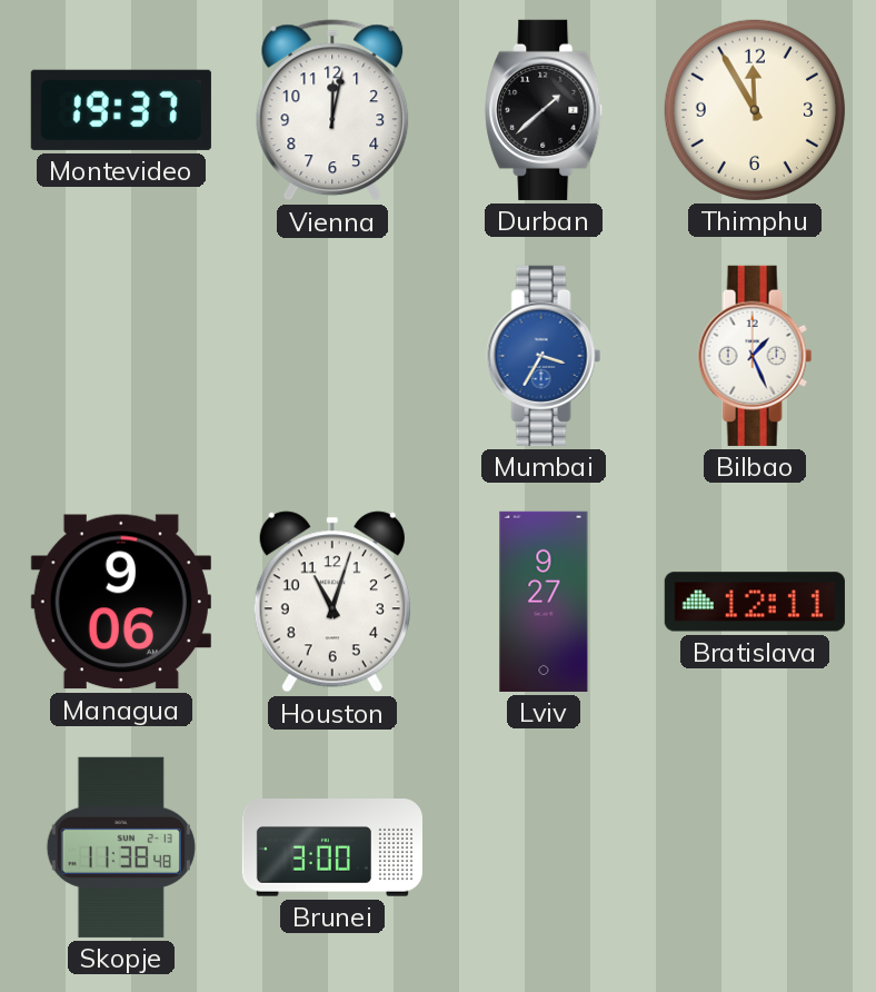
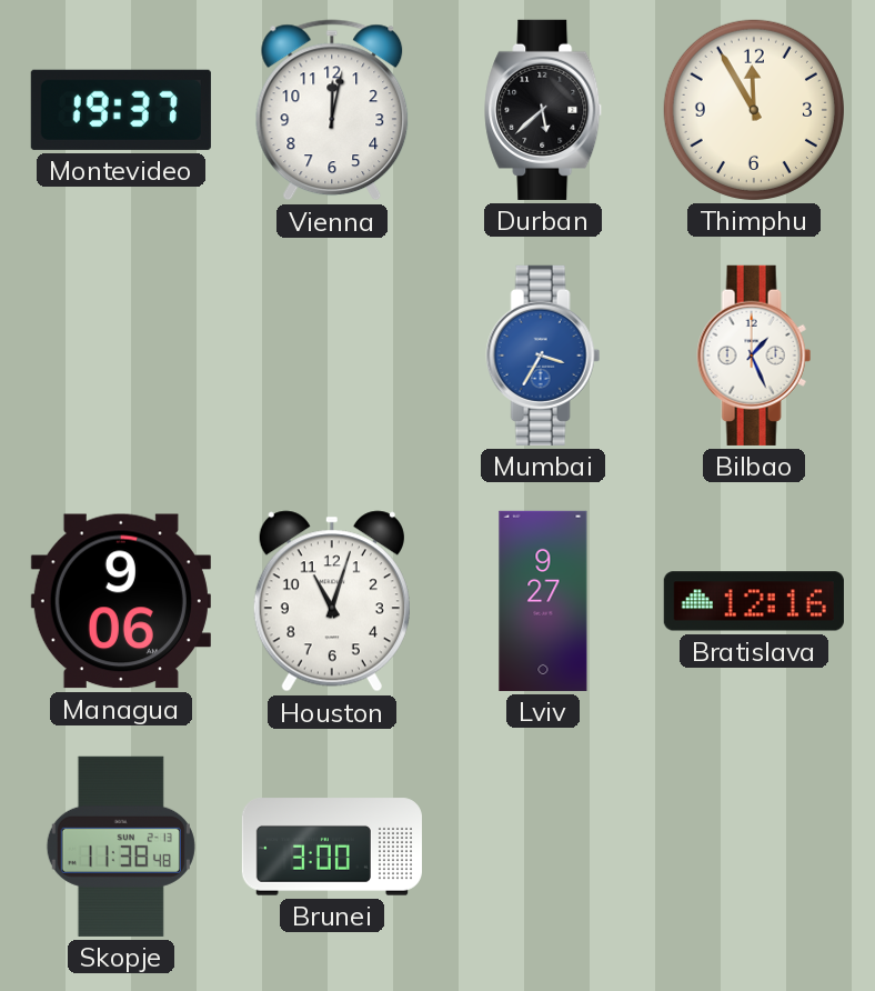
Durban: 1:38 -> 5:38 (544, 110)
Bratislava: 12:11 -> 12:16 (754, 601)
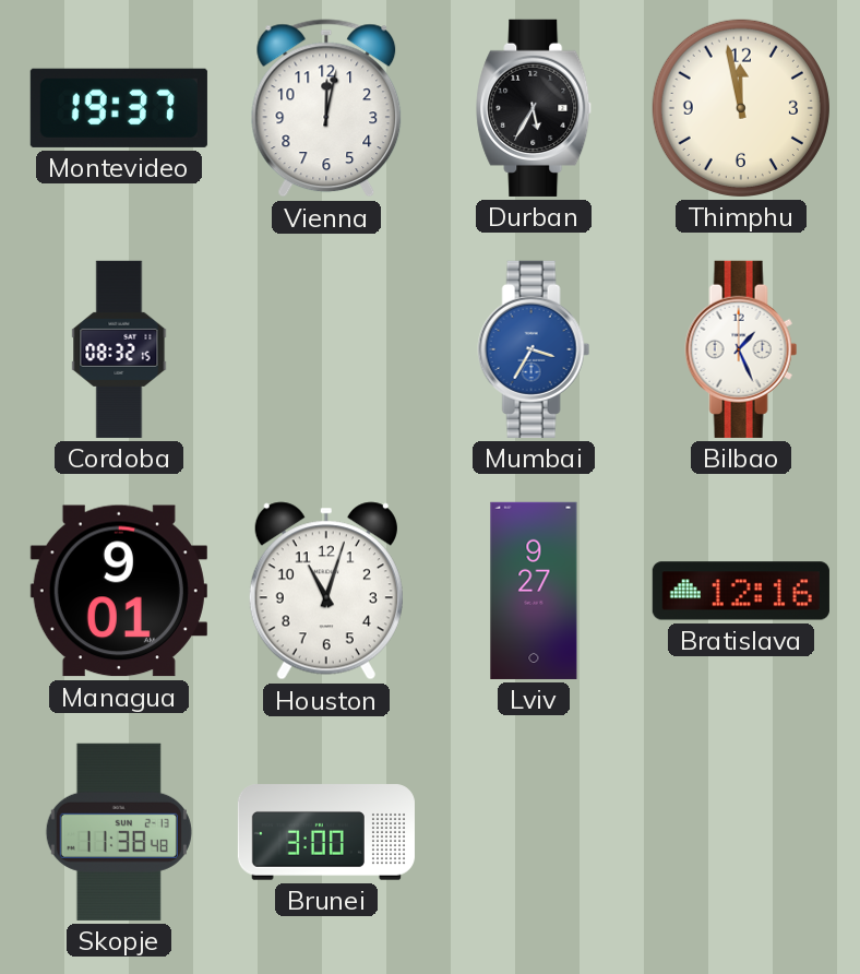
Durban: 5:38 -> 5:35 (535, 108)
Thimphu: 11:55 -> 11:58 (741, 108)
Cordoba: none -> 08:32 (119, 349)
Managua: 9:06 -> 9:01 (119, 591)
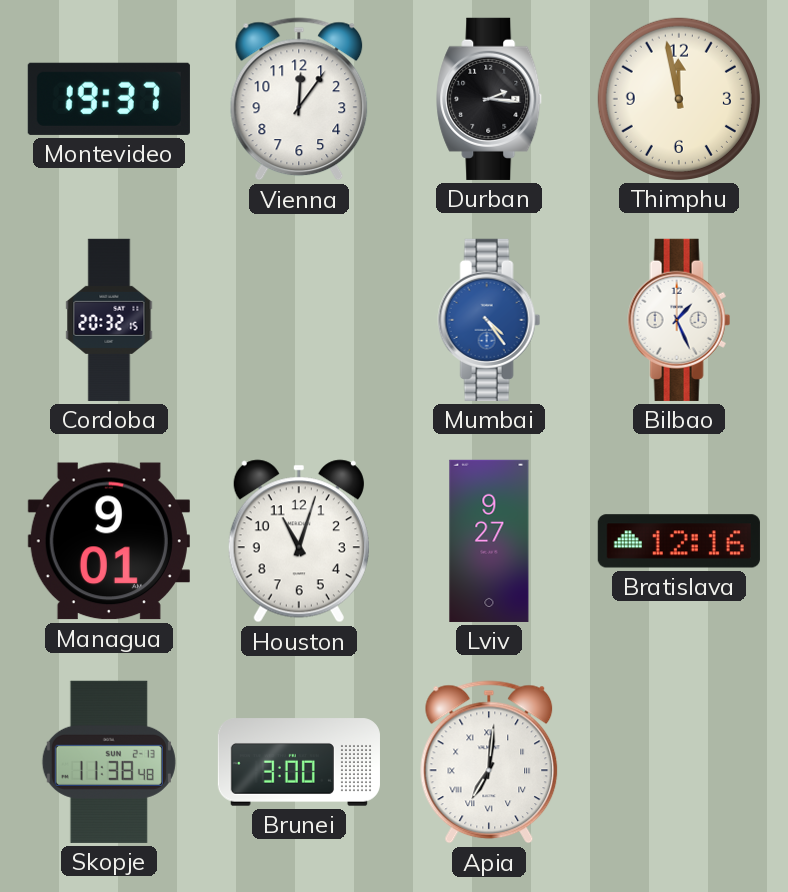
Vienna: 12:02 -> 12:06 (299, 99)
Durban: 5:35 -> 2:16 (490, 99)
Cordoba: 08:32 -> 20:32 (109, 320)
Mumbai: 3:35 -> 4:24 (489, 320)
Apia: none -> 7:01 (489, 762)
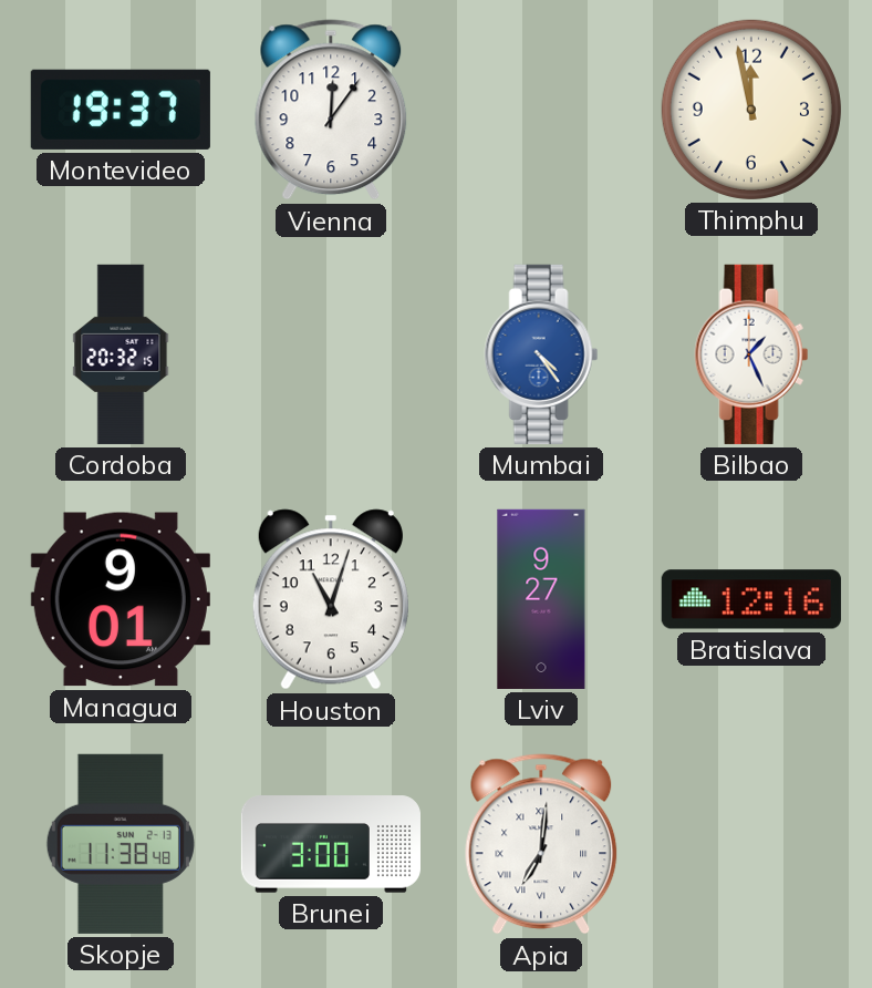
Durban: 2:16 -> none (490, 99)
